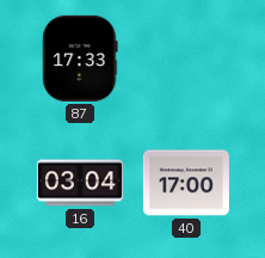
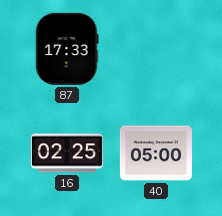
16: 03:04 -> 02:25 (67, 153)
40: 17:00 -> 05:00 (156, 153)
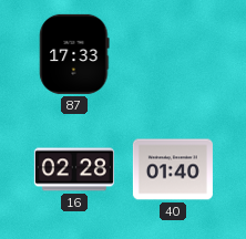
16: 02:25 -> 02:28 (74, 169)
40: 05:00 -> 01:40 (173, 169)
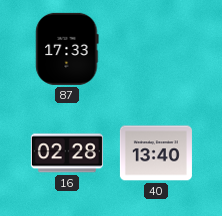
40: 01:40 -> 13:40 (156, 153)
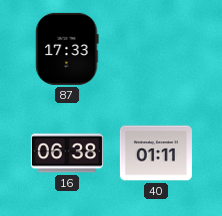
16: 02:28 -> 06:38 (67, 153)
40: 13:40 -> 01:11 (156, 153)
